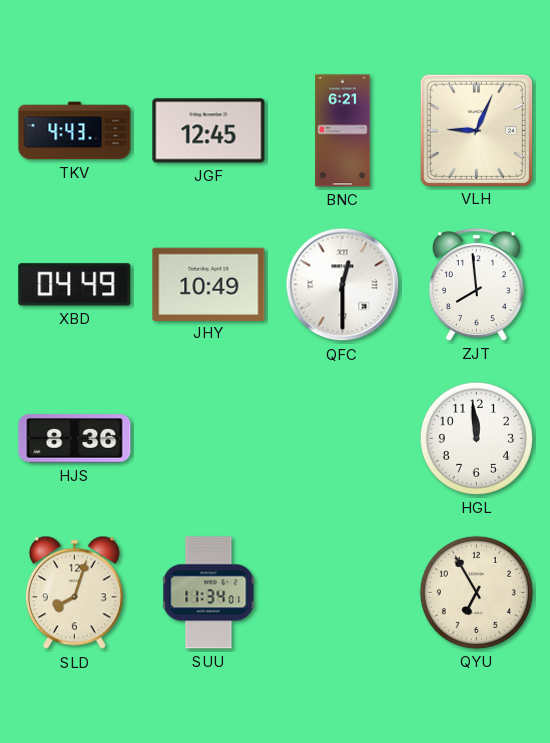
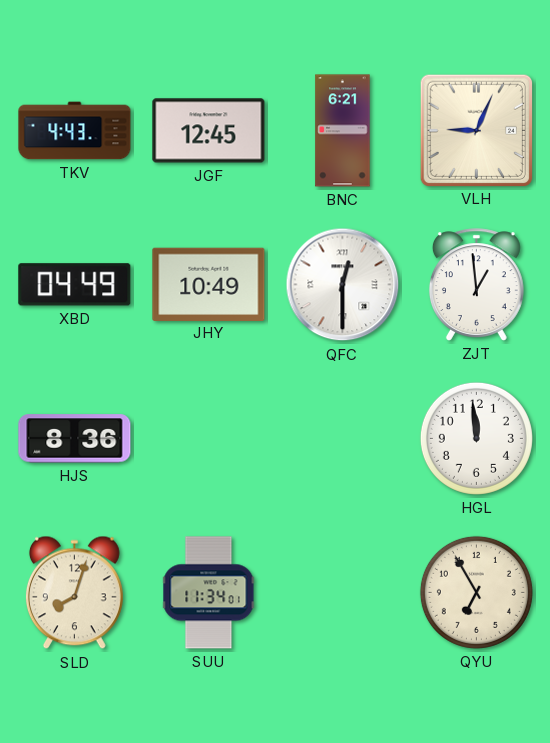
ZJT: 7:59 -> 12:59 (476, 285)
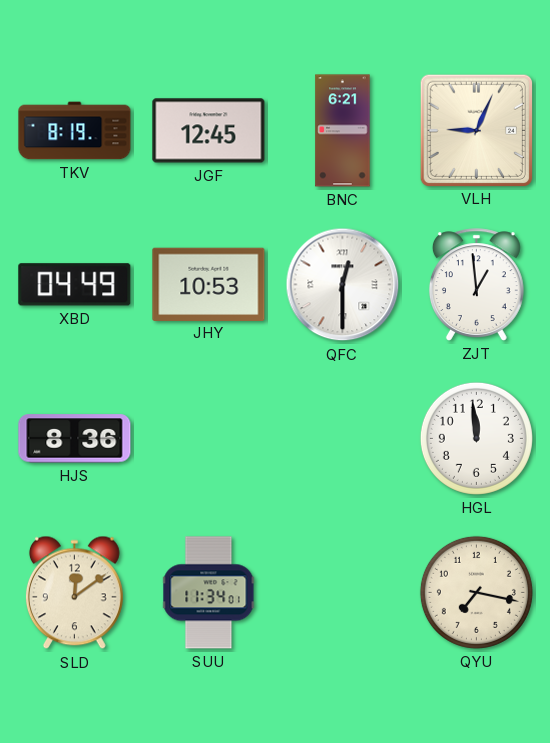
TKV: 4:43 -> 8:19 (75, 131)
JHY: 10:49 -> 10:53 (209, 284)
SLD: 8:03 -> 12:09 (74, 593)
QYU: 6:55 -> 7:17 (476, 592)
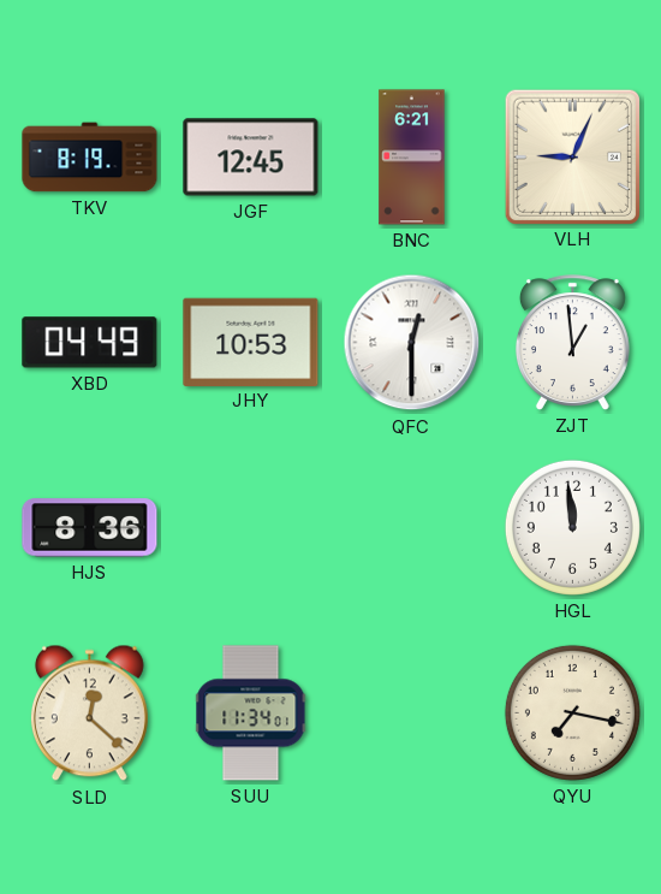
SLD: 12:09 -> 12:22 (89, 714)
